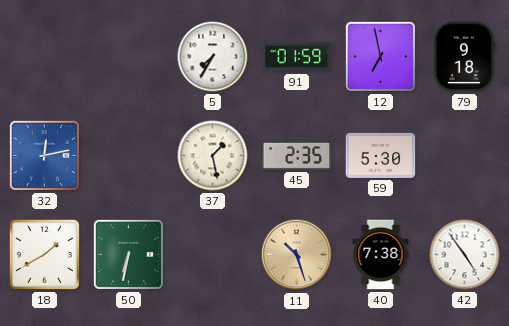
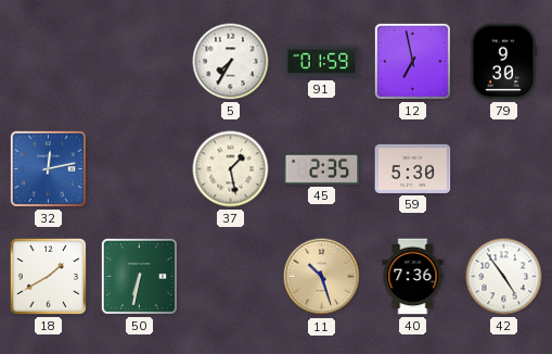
79: 9:18 -> 9:30 (503, 62)
40: 7:38 -> 7:36 (413, 277)
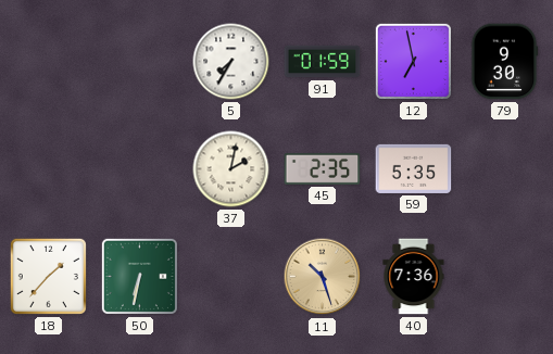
32: 12:13 -> none (48, 168)
37: 1:28 -> 2:02 (231, 169)
59: 5:30 -> 5:35 (414, 168)
18: 1:40 -> 1:37 (48, 276)
42: 4:54 -> none (504, 277)
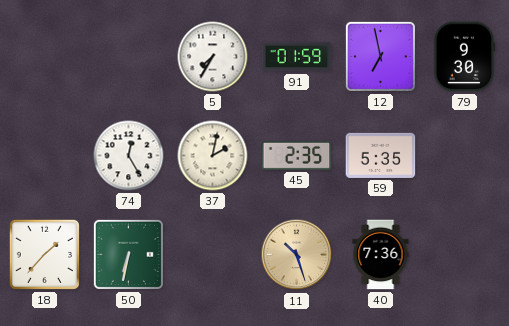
74: none -> 12:25 (129, 156)
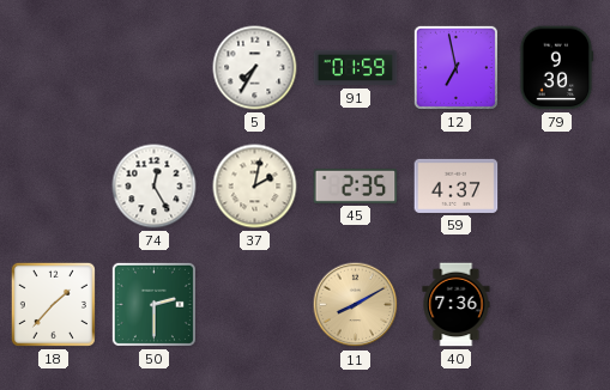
59: 5:35 -> 4:37 (457, 185)
50: 6:32 -> 2:30 (153, 304)
11: 10:27 -> 8:10 (356, 305)
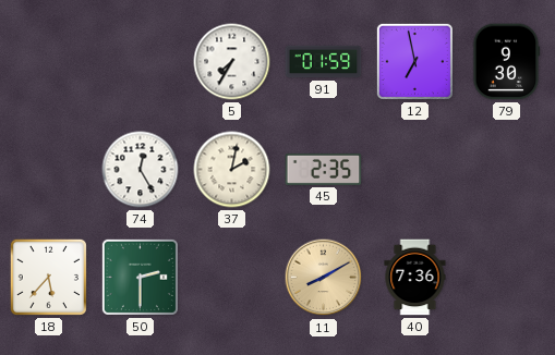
59: 4:37 -> none (457, 185)
18: 1:37 -> 5:37 (48, 277)
